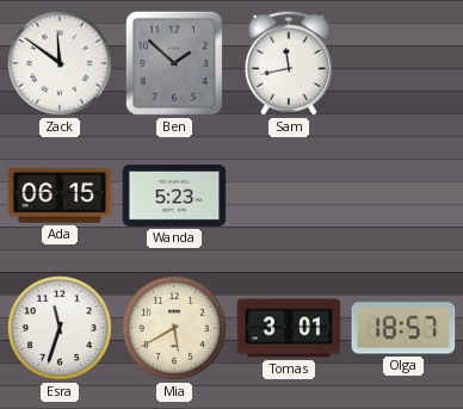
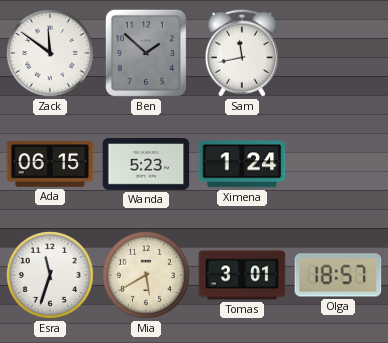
Ximena: none -> 1:24 (242, 164)
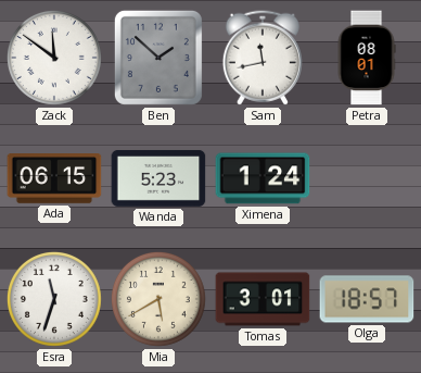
Petra: none -> 08:01 (367, 58)
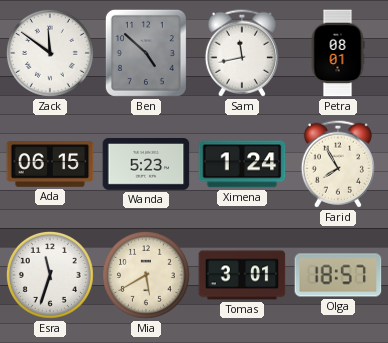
Ben: 1:52 -> 4:52 (146, 53)
Farid: none -> 7:55 (338, 164)
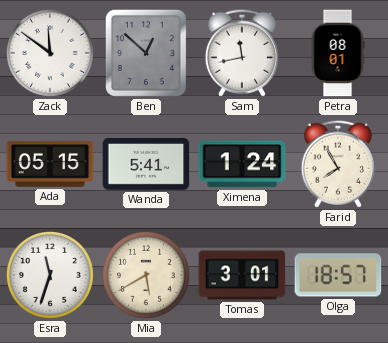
Ben: 4:52 -> 12:52 (146, 53)
Ada: 06:15 -> 05:15 (50, 165)
Wanda: 5:23 -> 5:41 (146, 164)
